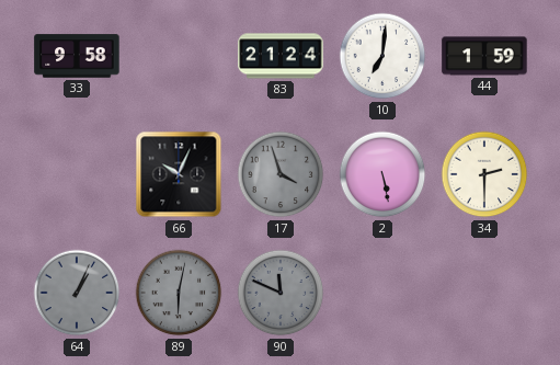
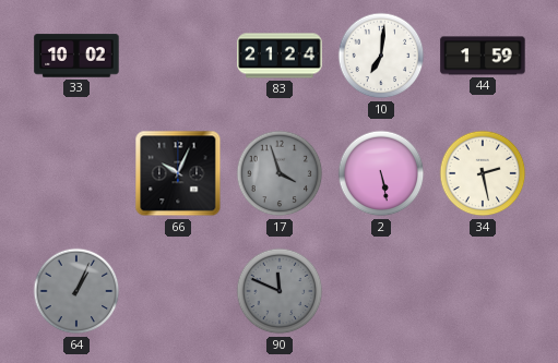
33: 9:58 -> 10:02 (76, 56)
34: 2:30 -> 2:28 (483, 173)
89: 6:02 -> none (179, 293)
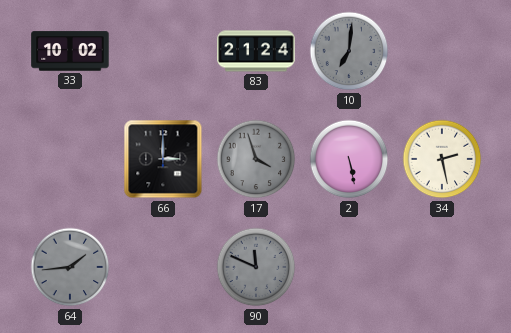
10 dial: white -> grey (349, 51)
44: 1:59 -> none (483, 56)
66: 10:04 -> 3:00 (163, 159)
64: 1:04 -> 1:44 (70, 267)
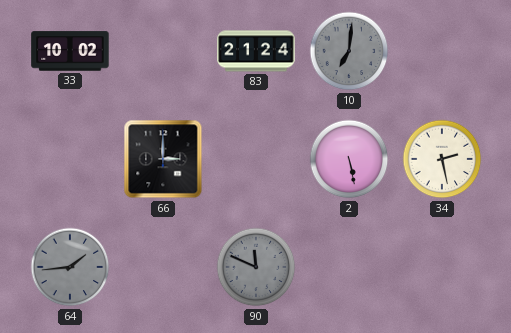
17: 3:57 -> none (256, 159)
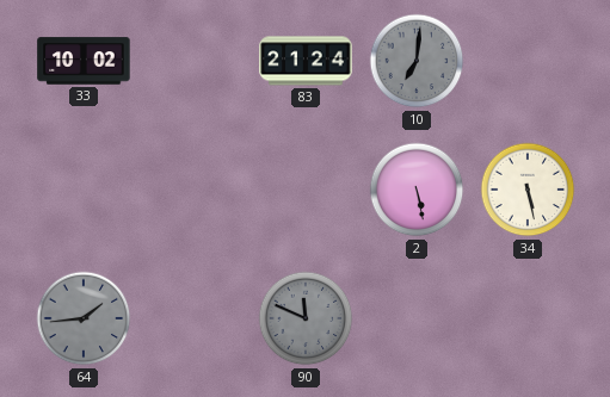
66: 3:00 -> none (163, 159)
34: 2:28 -> 5:28 (528, 190)
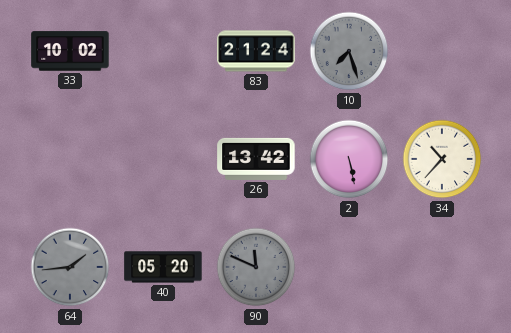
10: 7:01 -> 7:27 (349, 51)
26: none -> 13:42 (256, 159)
34: 5:28 -> 10:37 (442, 159)
40: none -> 05:20 (163, 267)
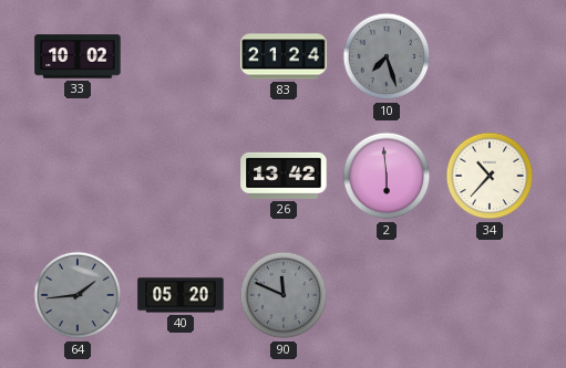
2: 5:28 -> 5:59 (387, 176)
